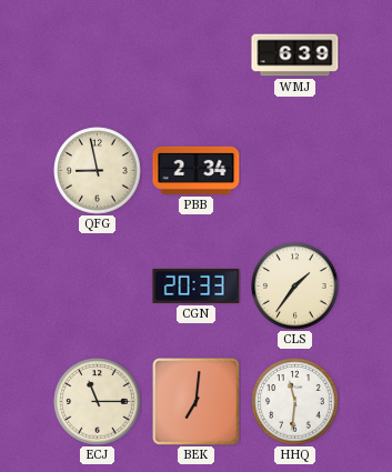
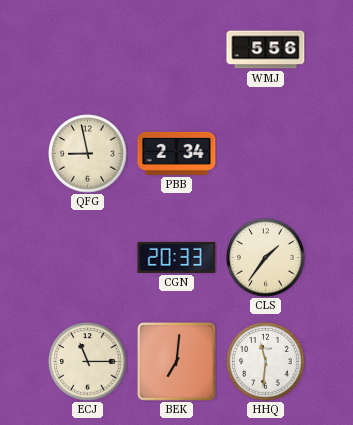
WMJ: 6:39 -> 5:56 (266, 50)
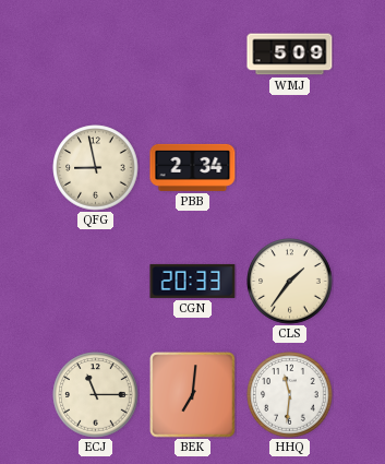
WMJ: 5:56 -> 5:09 (290, 55)
